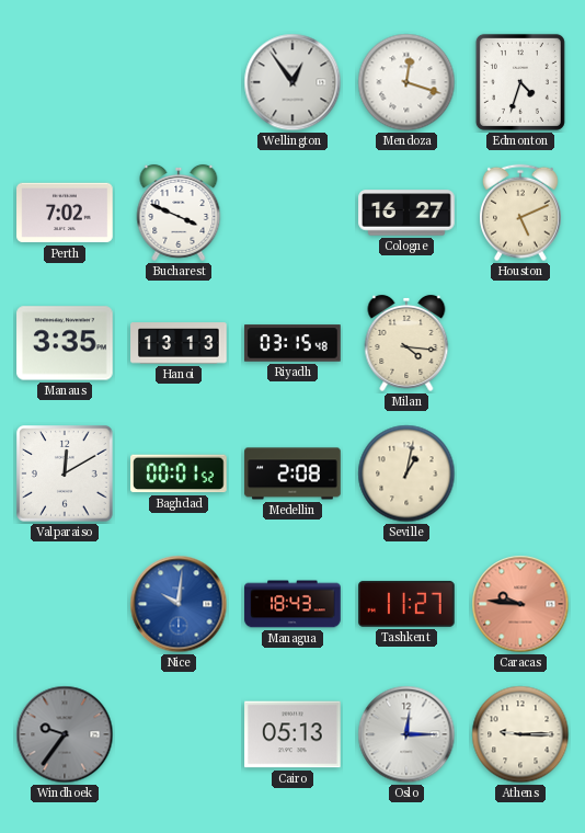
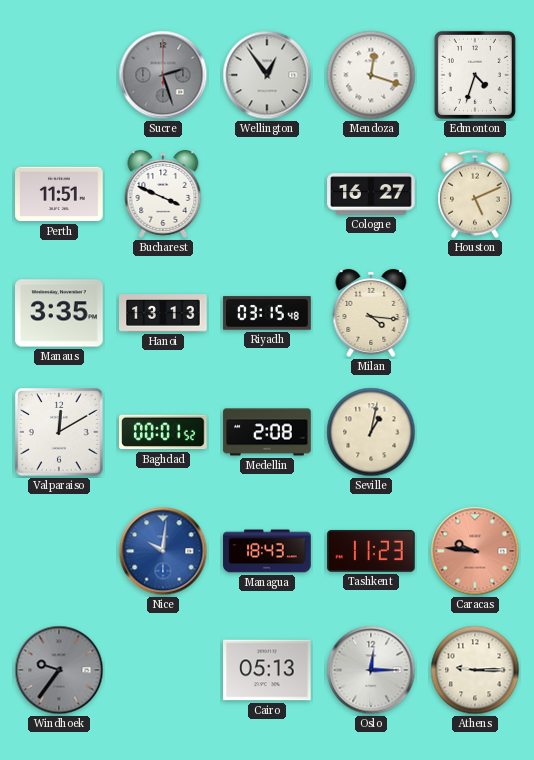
Sucre: none -> 2:27 (163, 75)
Perth: 7:02 -> 11:51 (59, 194)
Tashkent: 11:27 -> 11:23 (371, 551)
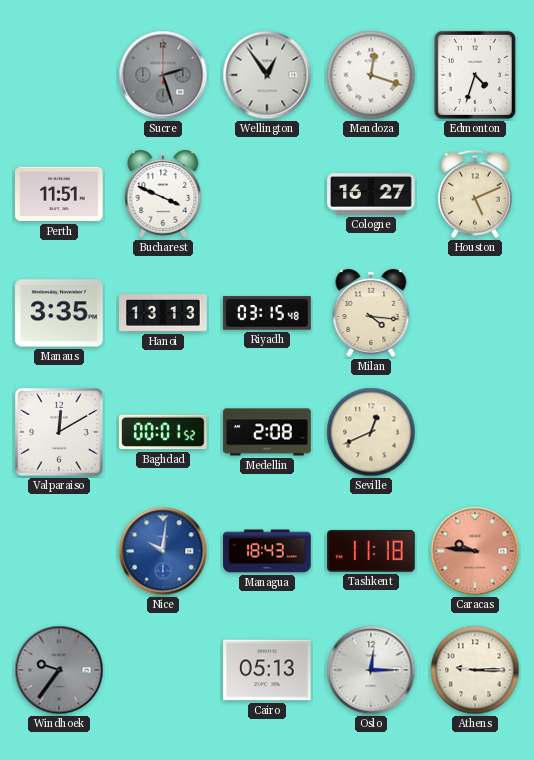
Seville: 1:02 -> 12:41 (371, 432)
Tashkent: 11:23 -> 11:18 (371, 551)
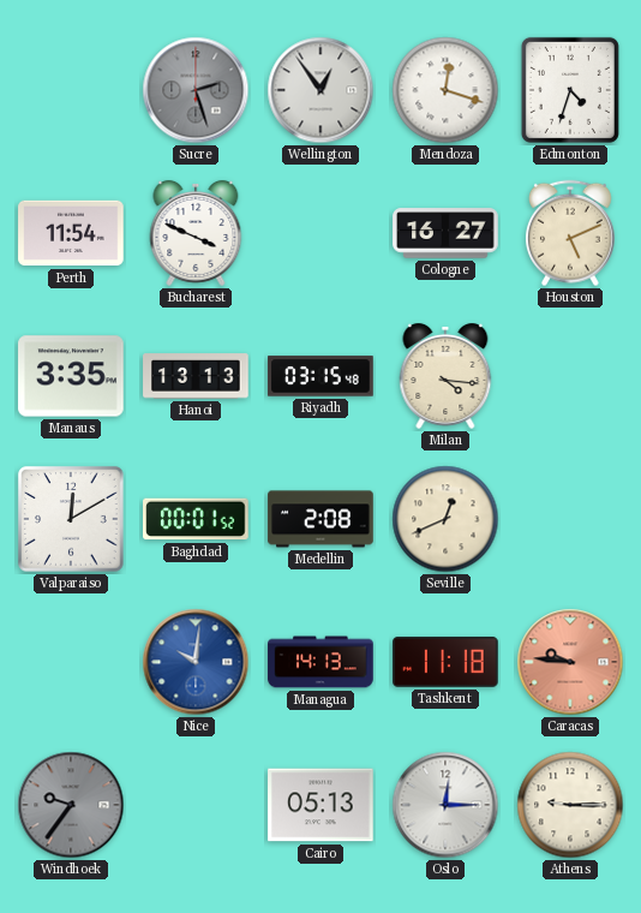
Perth: 11:51 -> 11:54 (71, 233)
Managua: 18:43 -> 14:13 (320, 662)
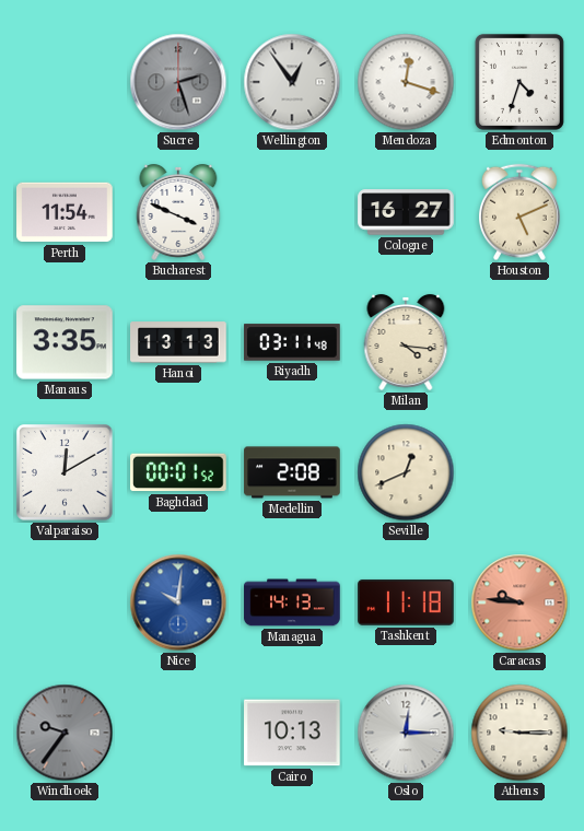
Riyadh: 03:15 -> 03:11 (292, 342)
Cairo: 05:13 -> 10:13 (292, 733)
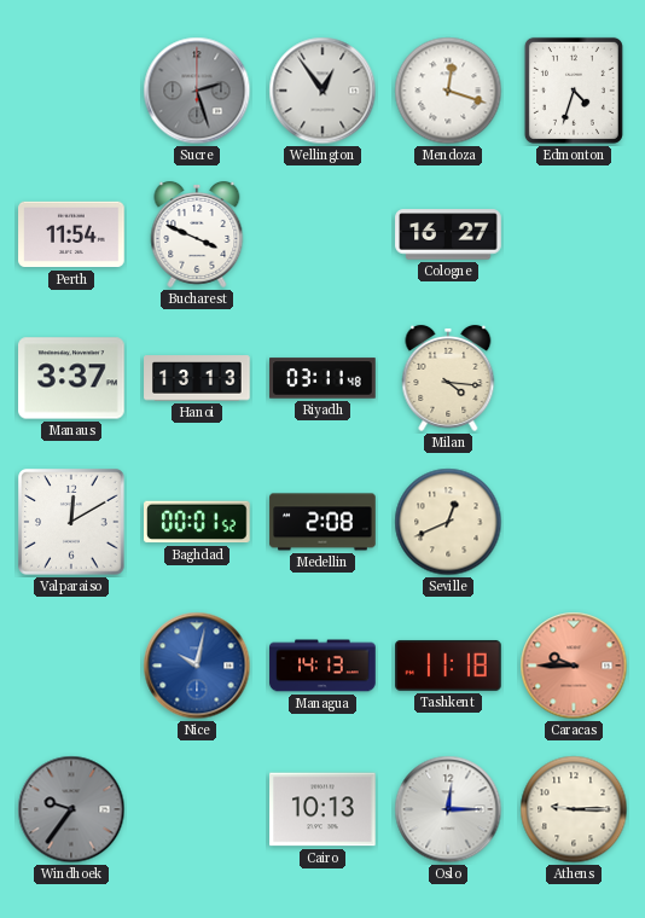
Houston: 5:11 -> none (519, 212)
Manaus: 3:35 -> 3:37 (71, 378)
Nice: 10:01 -> 10:02 (197, 666)
Caracas: 9:46 -> 9:45 (574, 666)
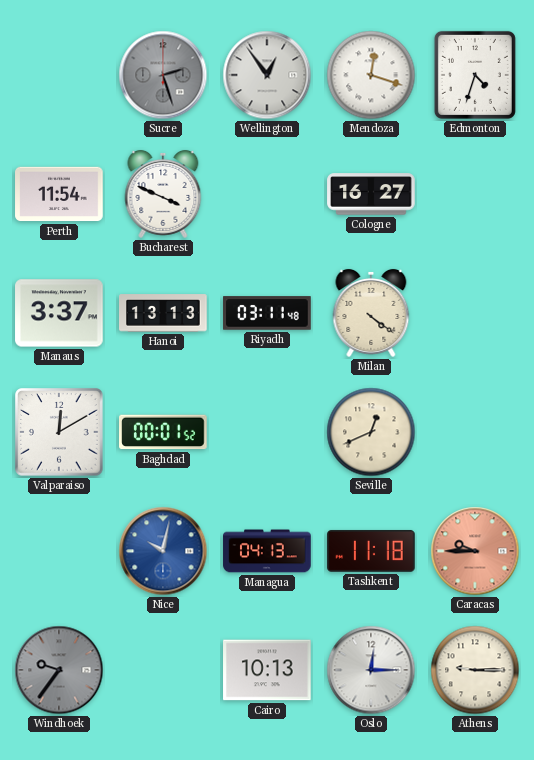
Milan: 4:16 -> 4:21 (371, 313)
Medellin: 2:08 -> none (322, 522)
Managua: 14:13 -> 04:13 (267, 551)
